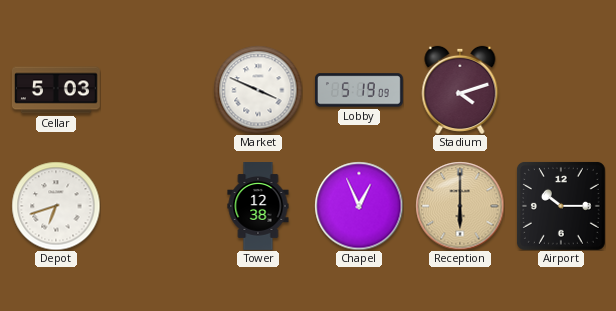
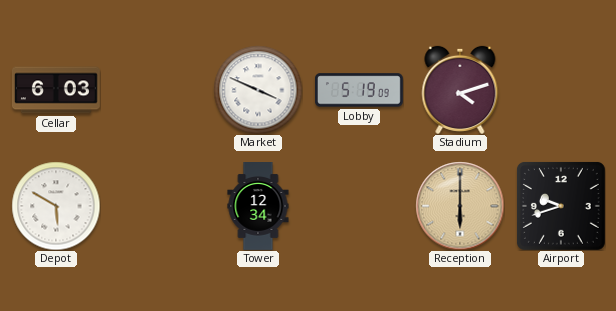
Cellar: 5:03 -> 6:03 (56, 90)
Depot: 6:42 -> 5:50 (56, 206)
Tower: 12:38 -> 12:34 (258, 207)
Chapel: 12:56 -> none (359, 206)
Airport: 10:15 -> 9:42 (561, 206)
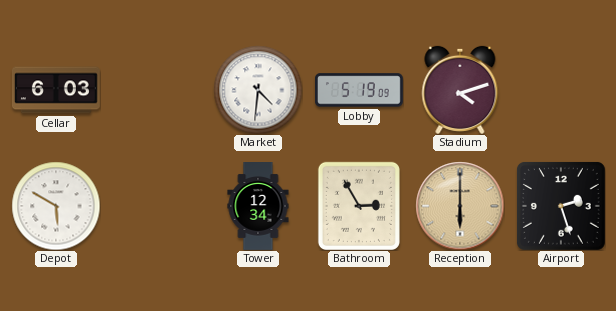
Market: 3:49 -> 4:31 (258, 90)
Bathroom: none -> 2:55 (359, 206)
Airport: 9:42 -> 2:27 (561, 206)
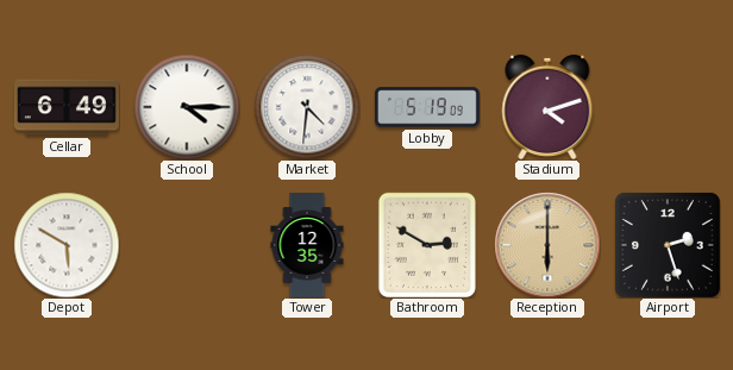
Cellar: 6:03 -> 6:49 (67, 107)
School: none -> 4:15 (187, 107)
Tower: 12:34 -> 12:35 (307, 246)
Bathroom: 2:55 -> 2:50 (427, 245)
